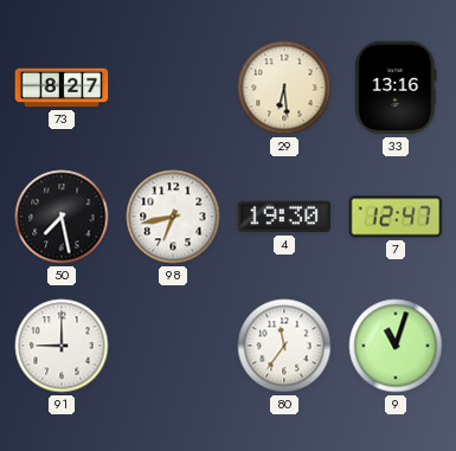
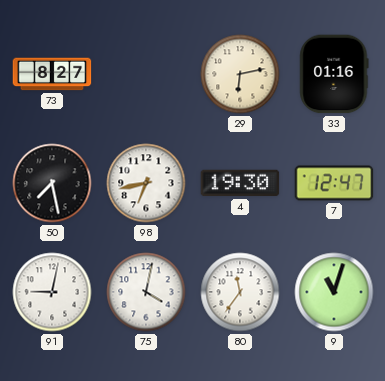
29: 6:29 -> 6:13 (240, 74)
33: 13:16 -> 01:16 (334, 74)
91: 9:00 -> 9:02 (52, 292)
75: none -> 4:02 (146, 292)
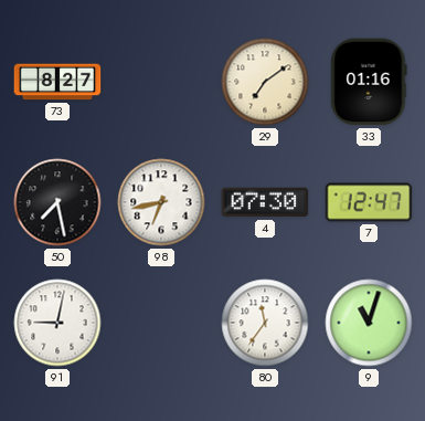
29: 6:13 -> 7:09 (265, 82)
4: 19:30 -> 07:30 (265, 202)
75: 4:02 -> none (146, 292)
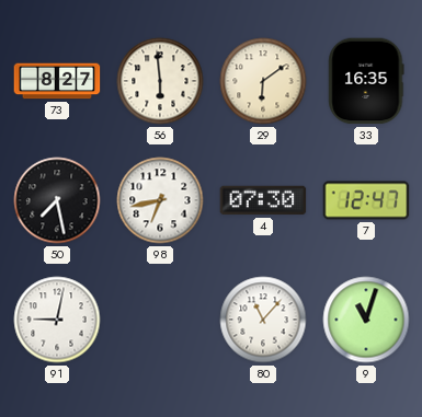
56: none -> 5:59 (160, 81)
29: 7:09 -> 6:09 (263, 81)
33: 01:16 -> 16:35 (366, 81)
80: 11:36 -> 11:07 (263, 320)
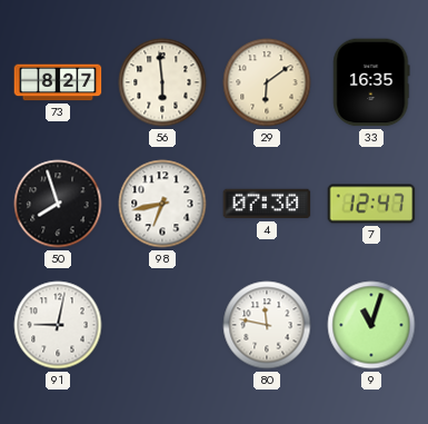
50: 7:28 -> 7:57 (58, 204)
80: 11:07 -> 11:47 (267, 325)
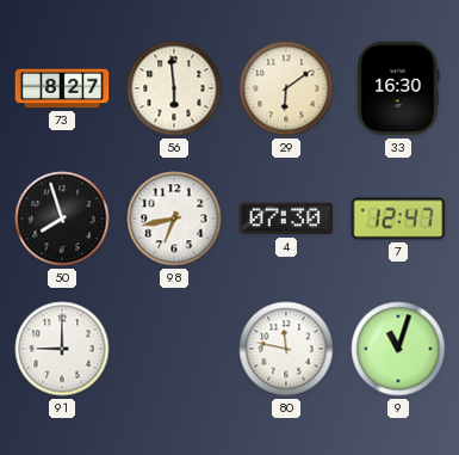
33: 16:35 -> 16:30 (398, 88)
91: 9:02 -> 9:00 (62, 349)
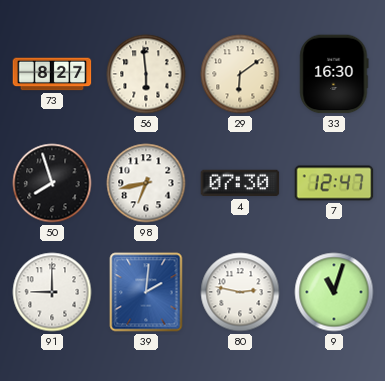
39: none -> 2:01 (146, 292)
80: 11:47 -> 2:47 (240, 292)
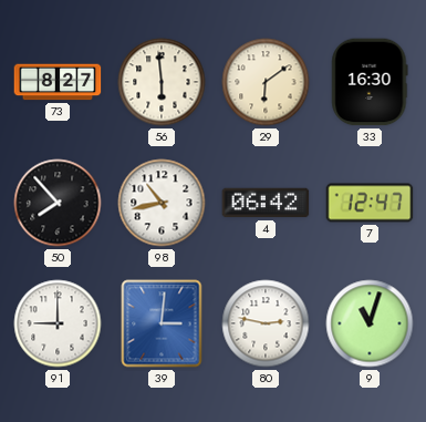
50: 7:57 -> 7:53 (58, 203)
98: 6:43 -> 10:43 (162, 203)
4: 07:30 -> 06:42 (266, 203)
39: 2:01 -> 3:01 (162, 323)
